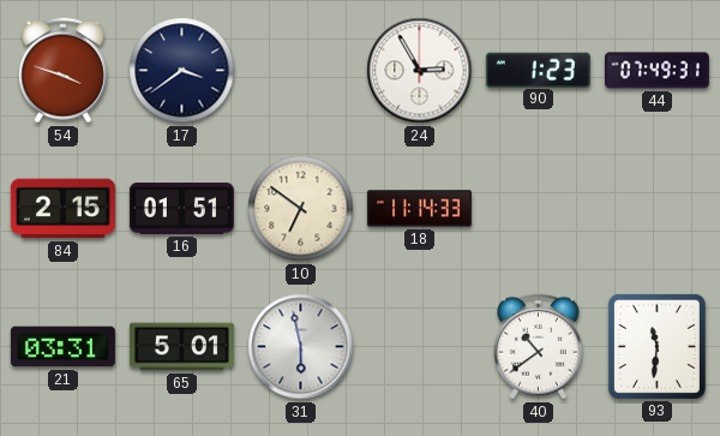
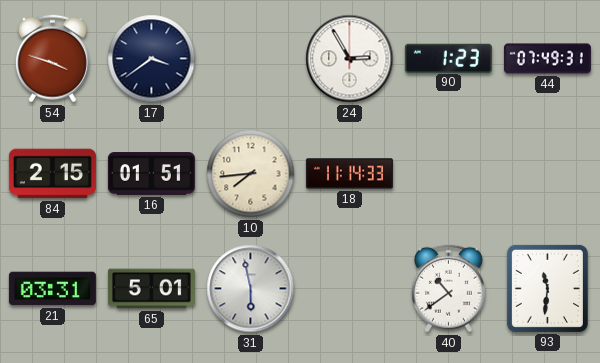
10: 6:51 -> 7:44 (251, 174)
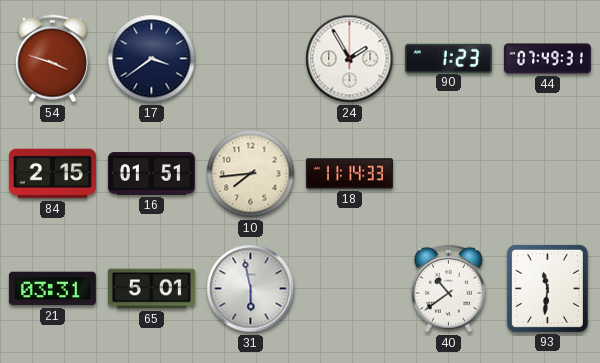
24: 2:55 -> 1:55 (350, 59)
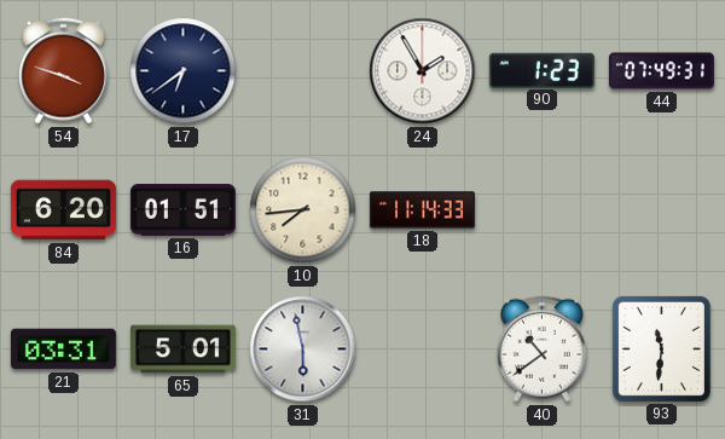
17: 3:39 -> 6:39 (184, 71)
84: 2:15 -> 6:20 (63, 210)
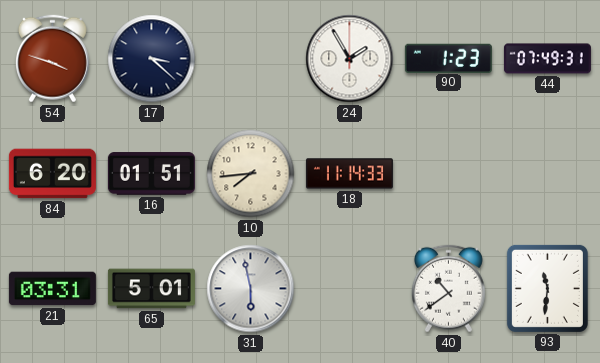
17: 6:39 -> 3:22 (152, 59)
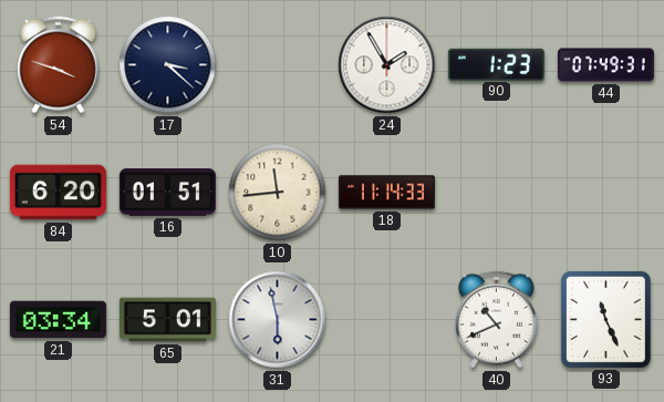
10: 7:44 -> 11:44 (278, 193)
21: 03:31 -> 03:34 (58, 320)
40: 10:39 -> 10:41 (496, 320)
93: 11:31 -> 11:26 (605, 319)
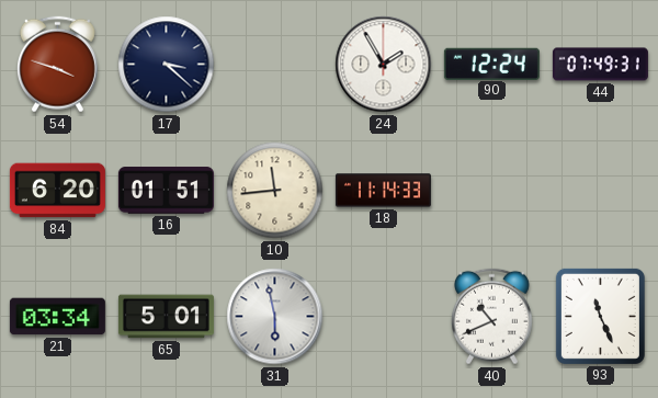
90: 1:23 -> 12:24 (491, 64)
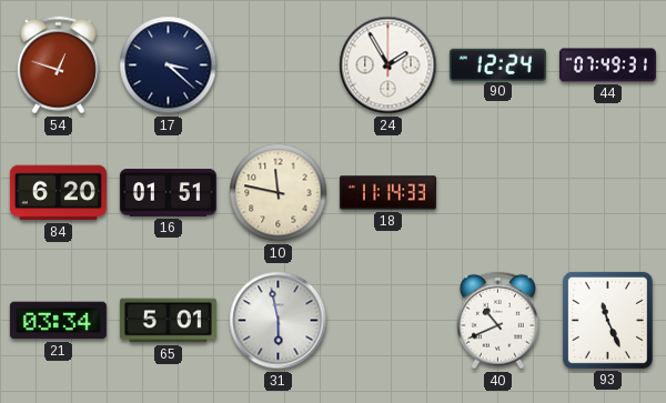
54: 3:48 -> 12:48 (58, 66)
10: 11:44 -> 11:47 (279, 193)
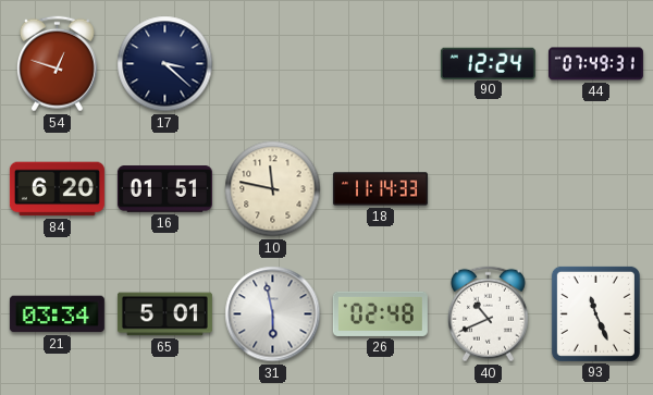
24: 1:55 -> none (389, 66)
26: none -> 02:48 (380, 313)
